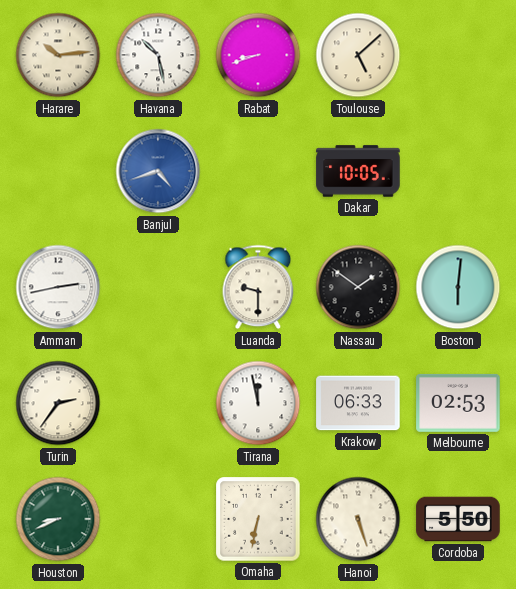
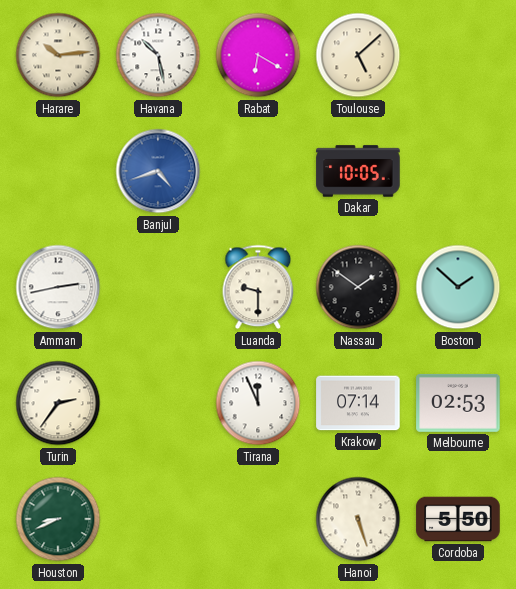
Rabat: 8:42 -> 6:20 (258, 55)
Boston: 6:01 -> 1:52 (458, 287)
Tirana: 11:58 -> 11:56 (258, 403)
Krakow: 06:33 -> 07:14 (358, 403)
Omaha: 6:32 -> none (258, 519)
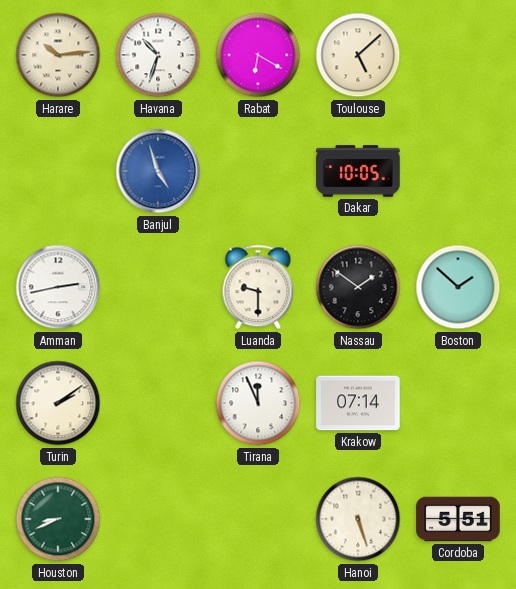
Havana: 10:28 -> 10:33 (158, 55)
Banjul: 4:42 -> 4:57 (158, 171)
Turin: 2:36 -> 2:09 (58, 403)
Melbourne: 02:53 -> none (458, 403)
Cordoba: 5:50 -> 5:51 (458, 519)
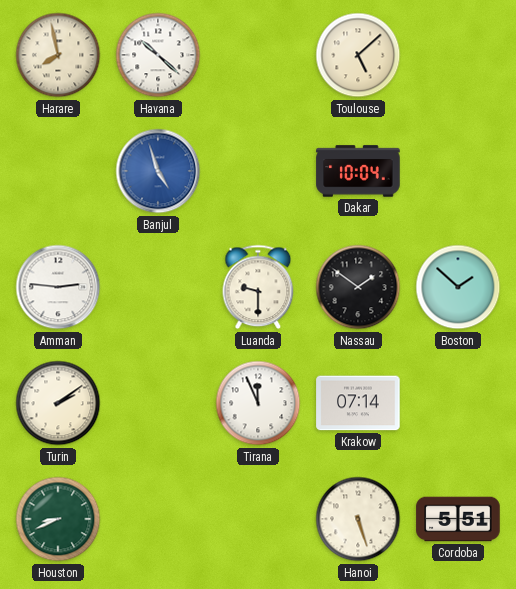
Harare: 10:14 -> 7:58 (58, 55)
Havana: 10:33 -> 10:22 (158, 55)
Rabat: 6:20 -> none (258, 55)
Dakar: 10:05 -> 10:04 (358, 171)
Amman: 2:43 -> 2:46 (58, 287)
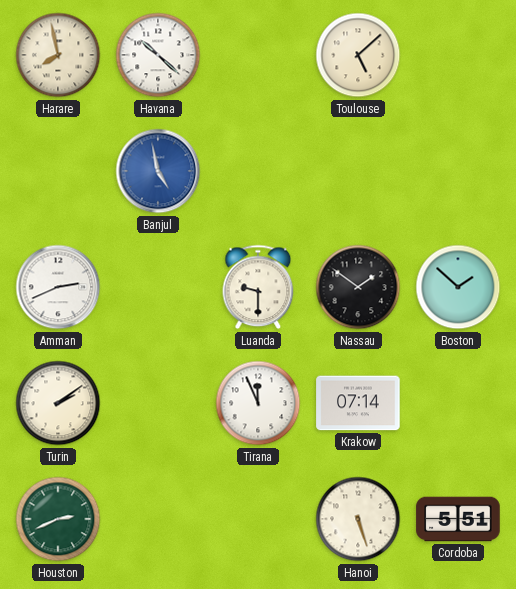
Banjul: 4:57 -> 4:58 (158, 171)
Dakar: 10:04 -> none (358, 171)
Amman: 2:46 -> 2:41 (58, 287)
Houston: 8:41 -> 2:41 (58, 519)
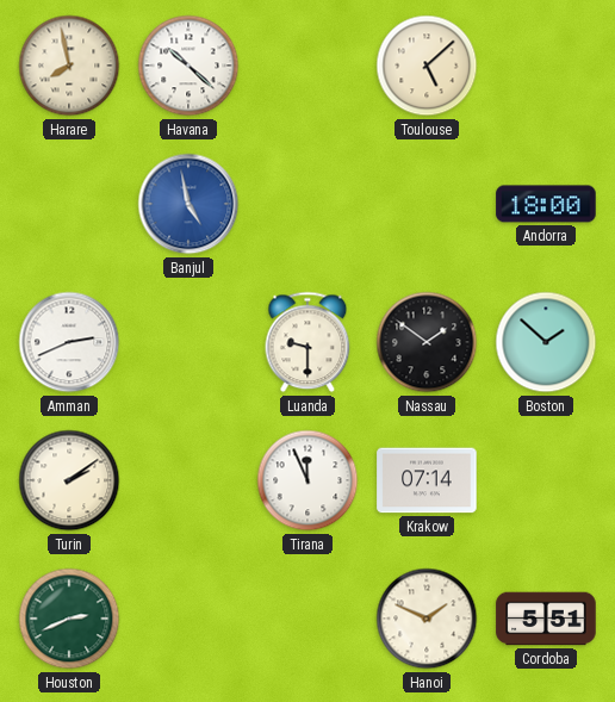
Andorra: none -> 18:00 (546, 204)
Hanoi: 5:27 -> 1:49 (427, 619)
